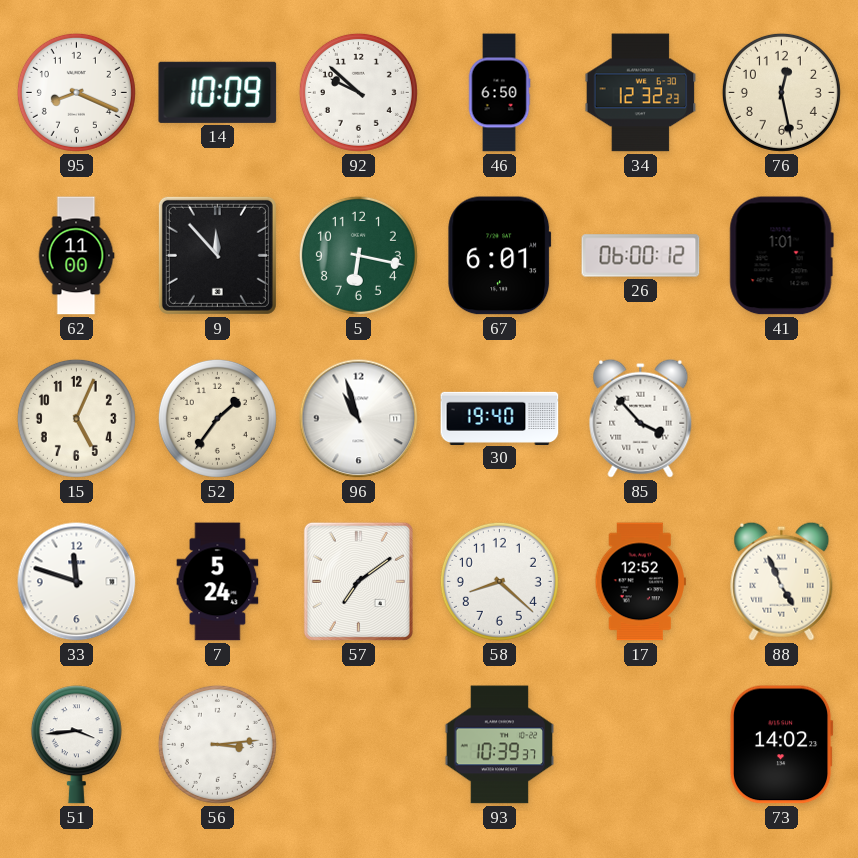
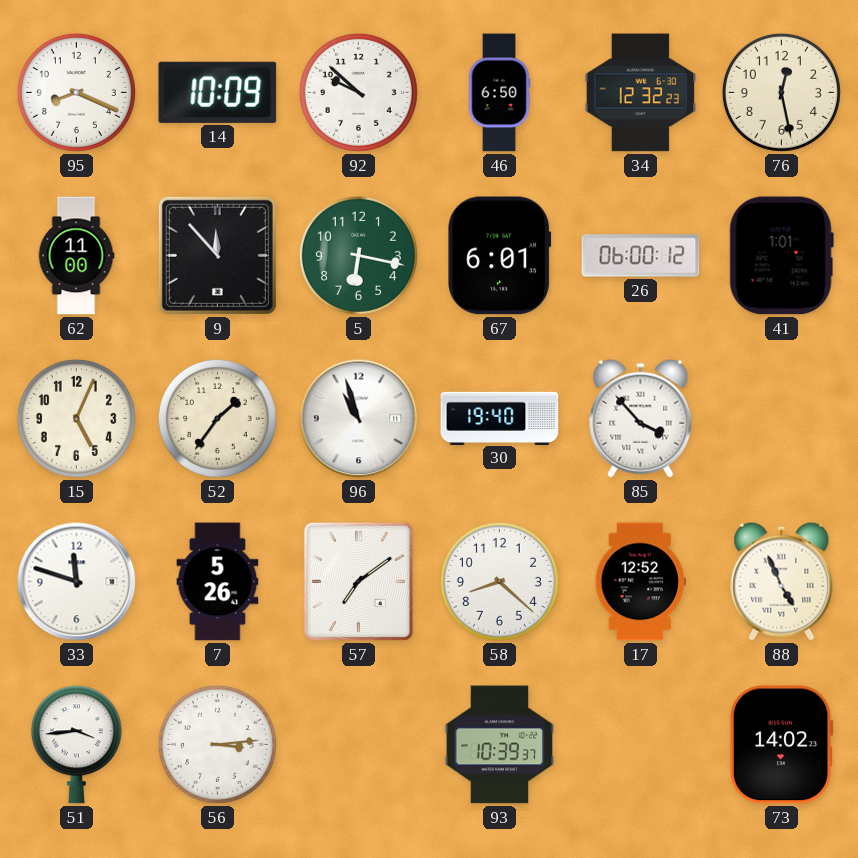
7: 5:24 -> 5:26 (218, 582)
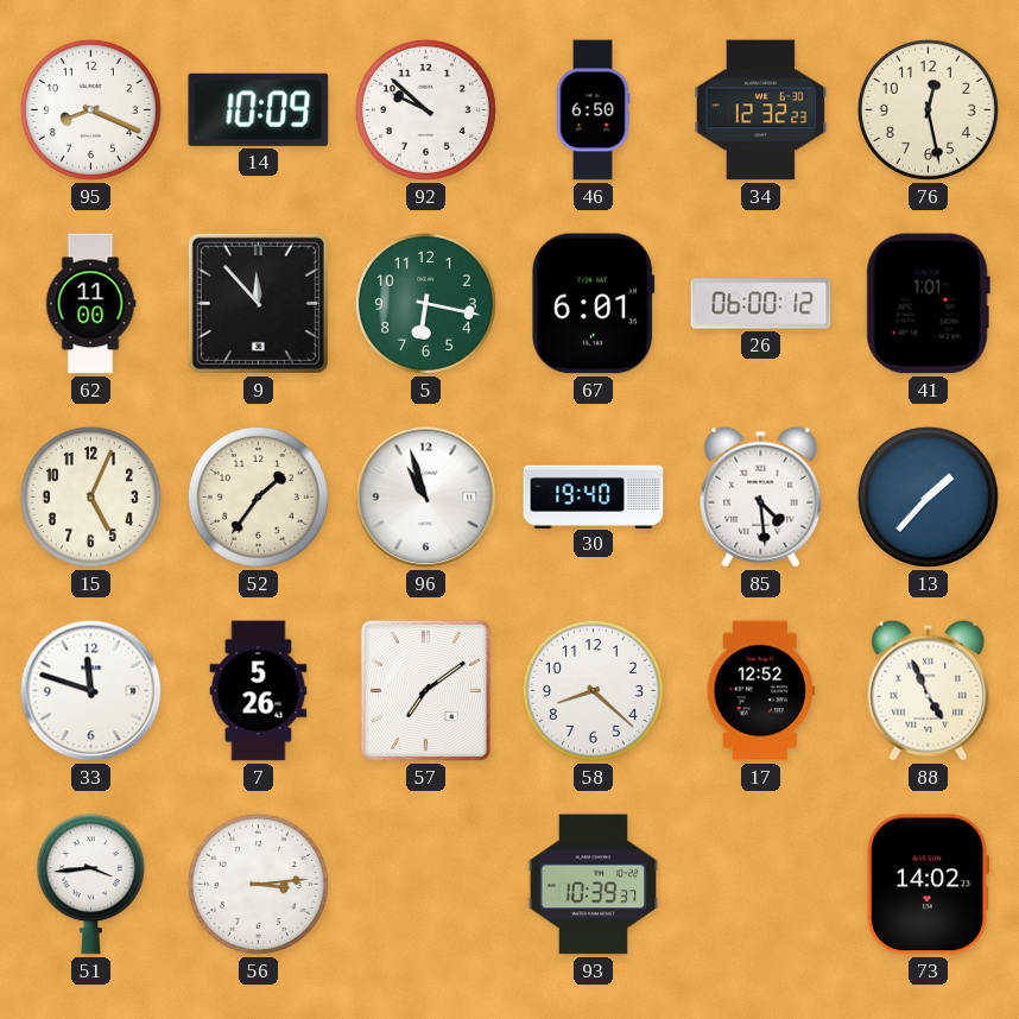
85: 3:53 -> 4:29 (761, 496)
13: none -> 1:37 (928, 496)
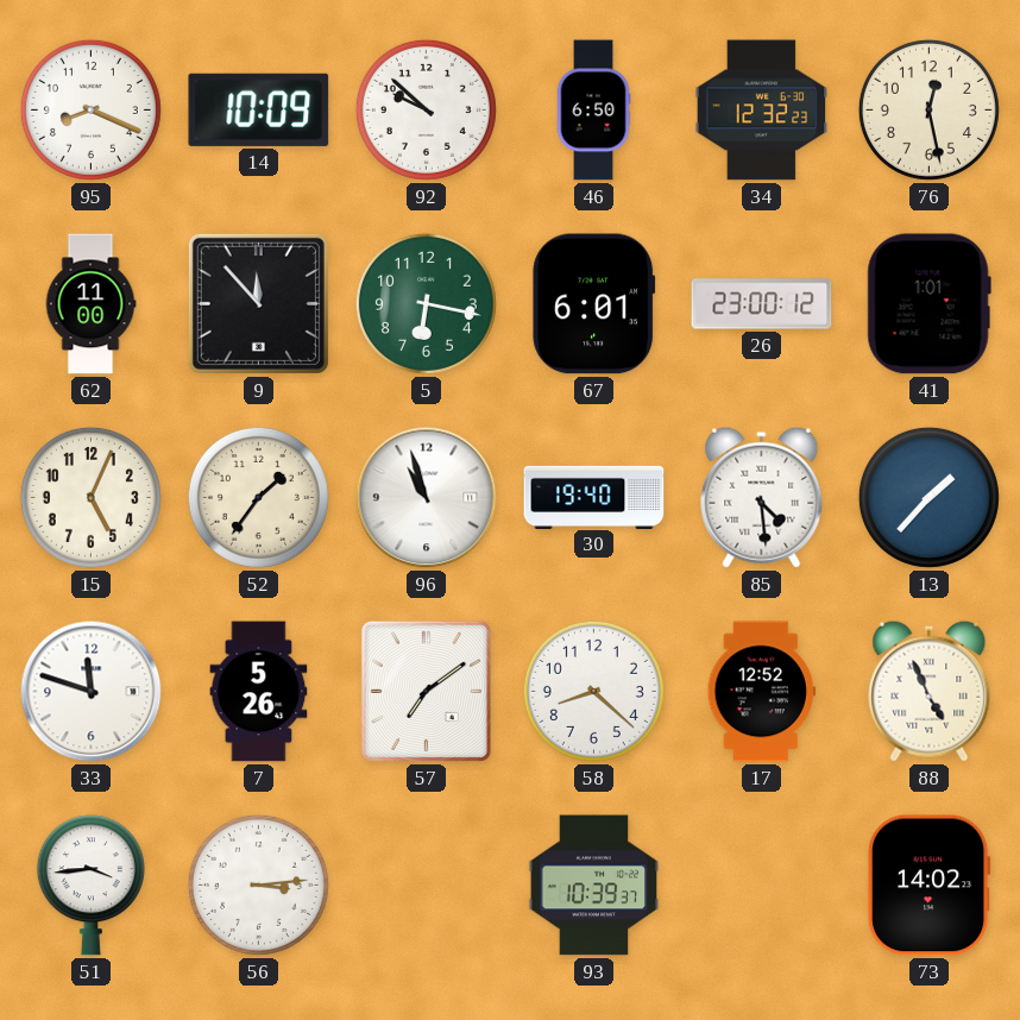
26: 06:00 -> 23:00 (762, 304)
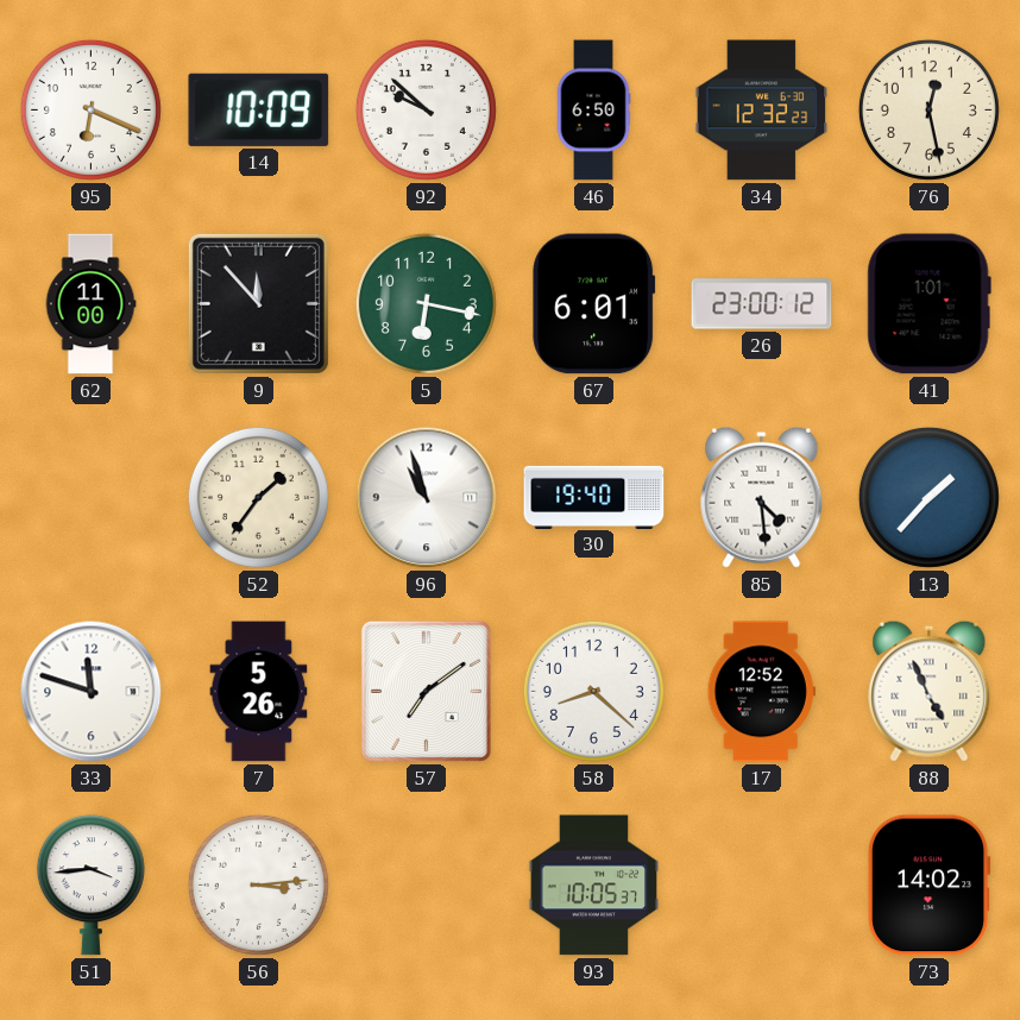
95: 8:19 -> 6:19 (90, 109)
15: 5:04 -> none (90, 497)
93: 10:39 -> 10:05 (594, 886)
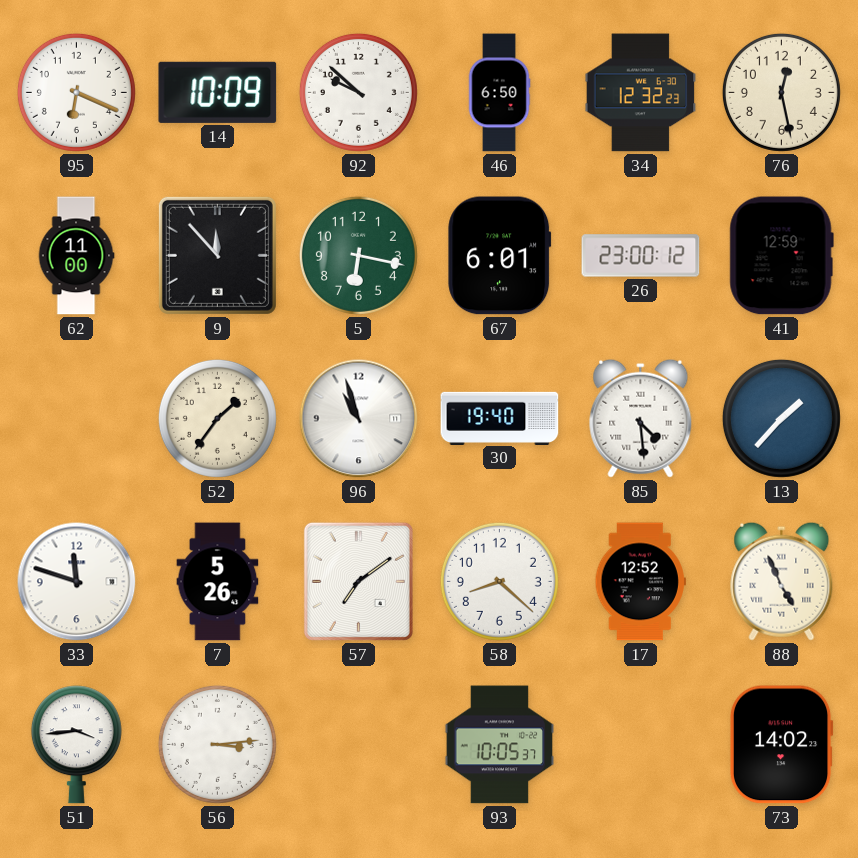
41: 1:01 -> 12:59 (781, 256)
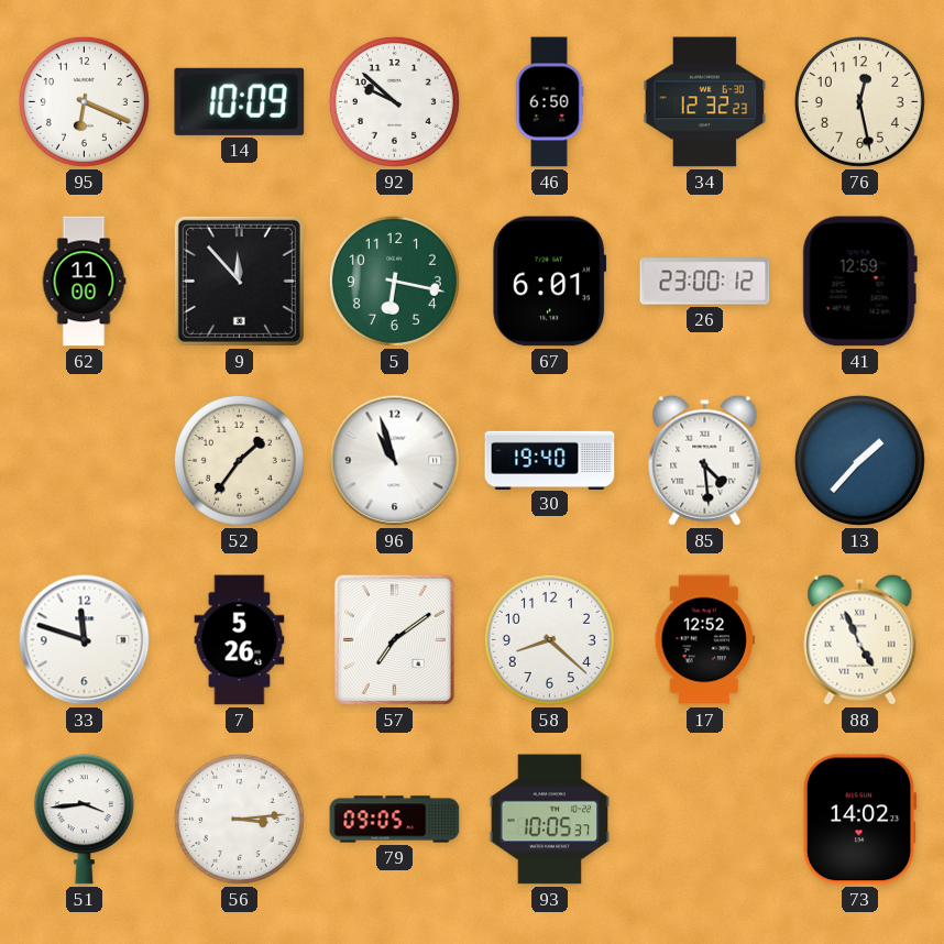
79: none -> 09:05 (395, 820)
